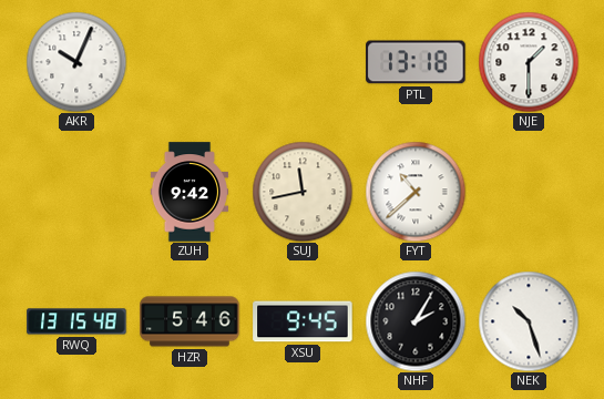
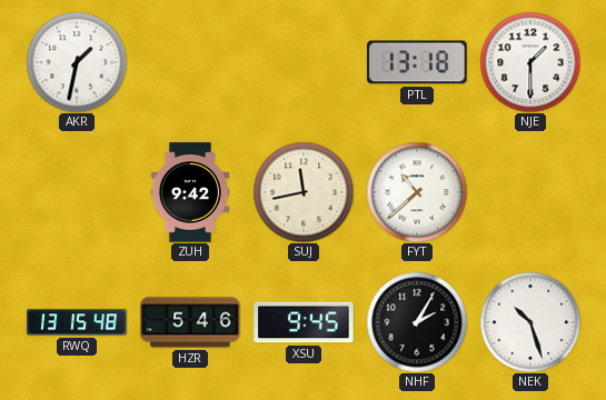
AKR: 10:04 -> 1:32 (77, 62)
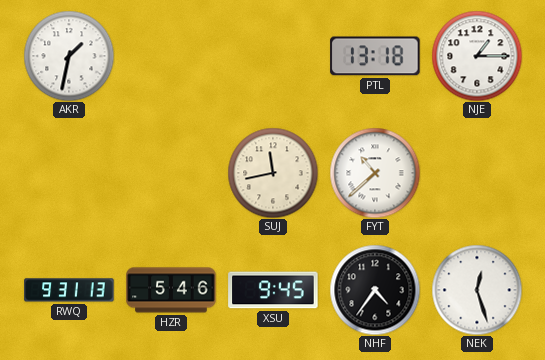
NJE: 1:30 -> 1:15 (477, 56)
ZUH: 9:42 -> none (189, 192)
RWQ: 13:15 -> 9:31 (69, 290)
NHF: 2:05 -> 4:36 (375, 290)
NEK: 10:27 -> 12:27 (477, 290)
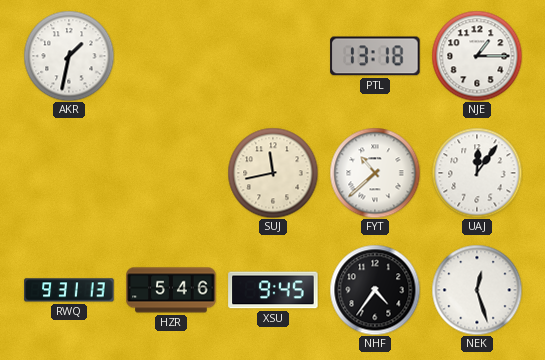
UAJ: none -> 12:06 (477, 173)
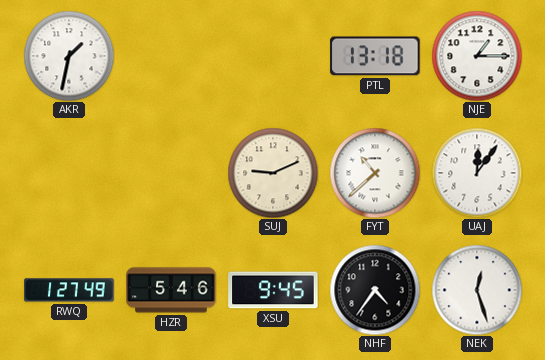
SUJ: 11:43 -> 9:11 (273, 173)
RWQ: 9:31 -> 1:27 (69, 290)
